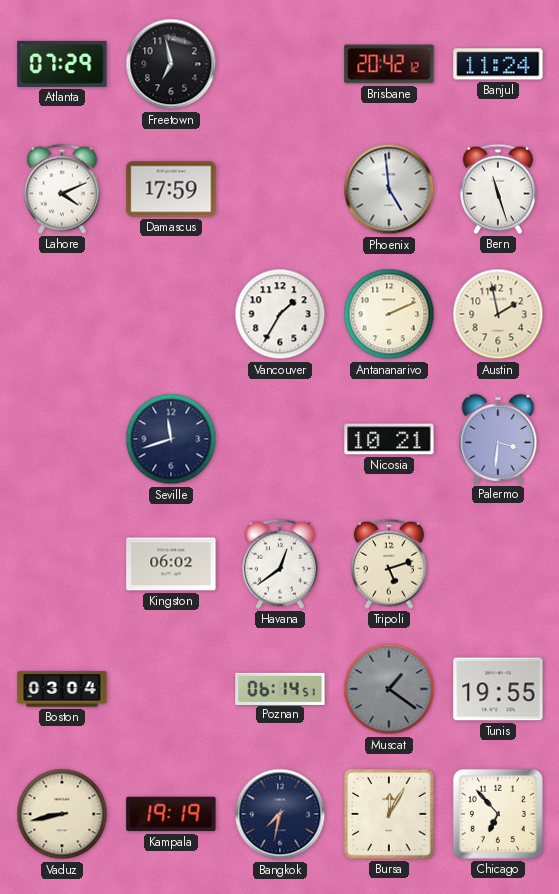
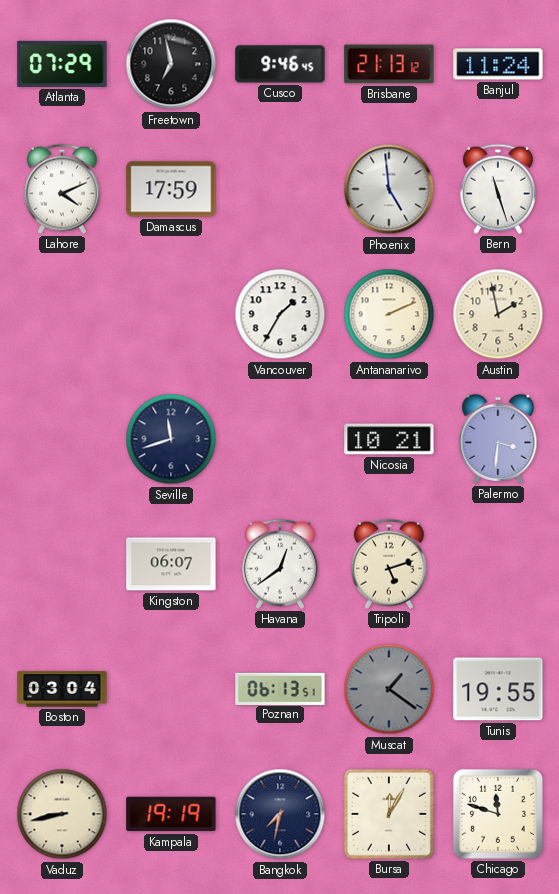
Cusco: none -> 9:46 (280, 64)
Brisbane: 20:42 -> 21:13 (389, 64)
Kingston: 06:02 -> 06:07 (171, 564)
Poznan: 06:14 -> 06:13 (280, 688)
Chicago: 6:53 -> 11:48 (498, 814)
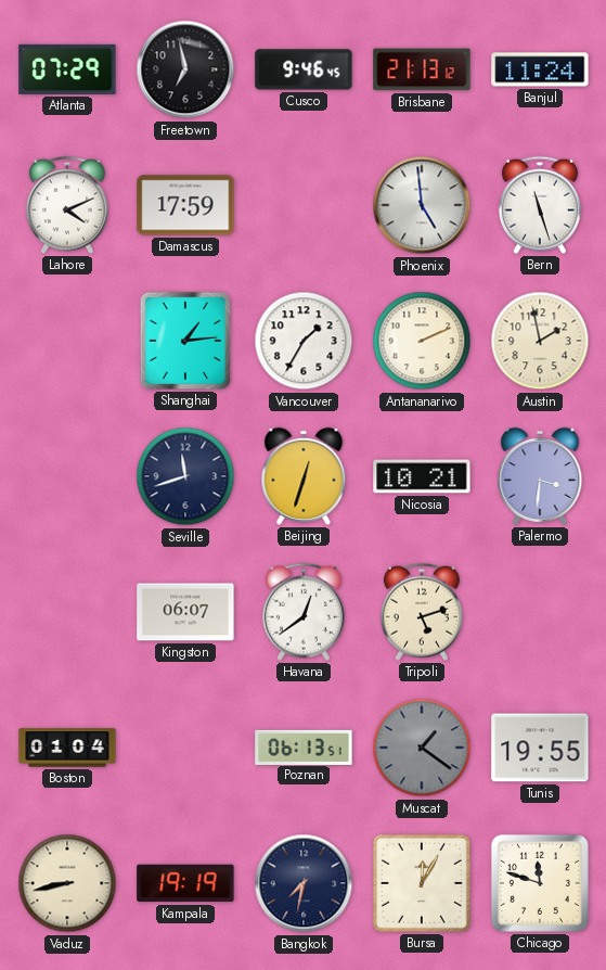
Shanghai: none -> 1:14 (185, 341)
Beijing: none -> 12:33 (304, 476)
Boston: 03:04 -> 01:04 (67, 748)
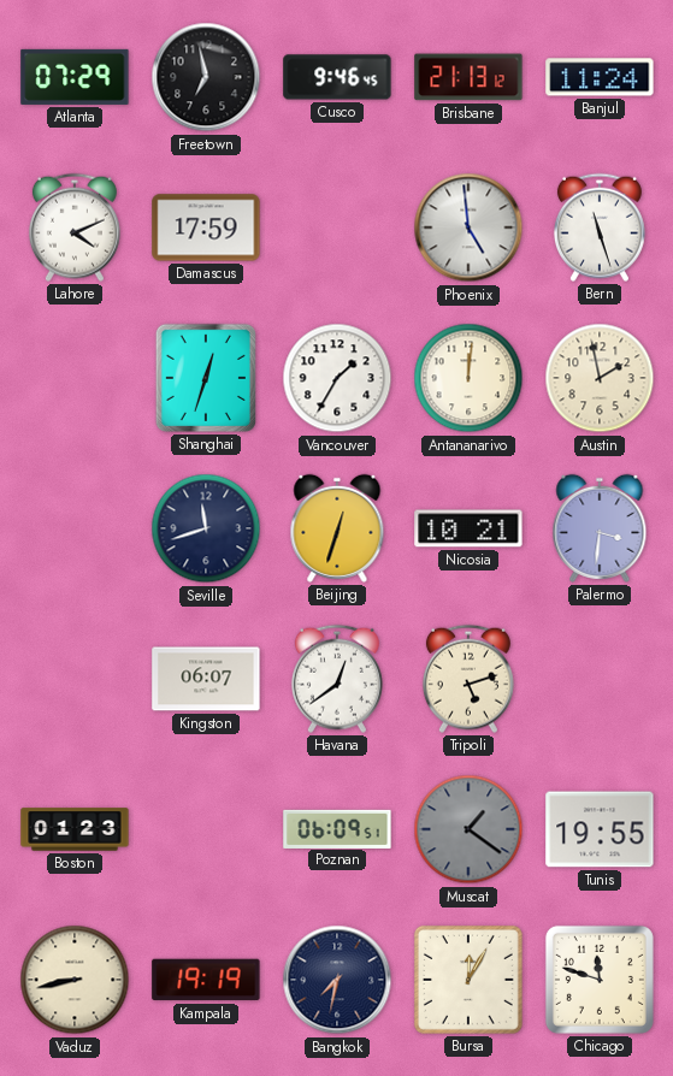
Shanghai: 1:14 -> 12:33 (206, 378)
Antananarivo: 2:11 -> 12:01 (468, 378)
Boston: 01:04 -> 01:23 (75, 829)
Poznan: 06:13 -> 06:09 (337, 828)
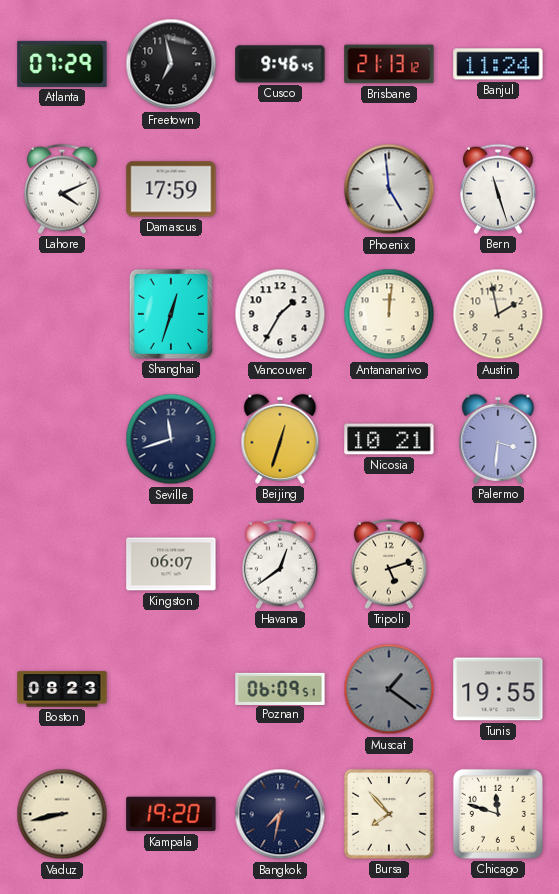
Boston: 01:23 -> 08:23 (62, 689)
Kampala: 19:19 -> 19:20 (171, 814)
Bursa: 12:05 -> 7:53 (389, 814)
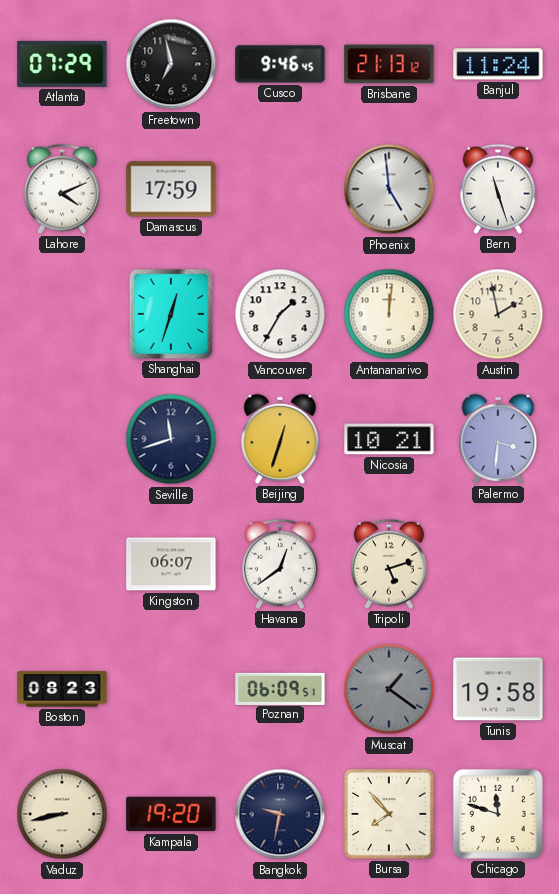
Tunis: 19:55 -> 19:58 (498, 689)
Bangkok: 7:32 -> 9:32 (280, 814)
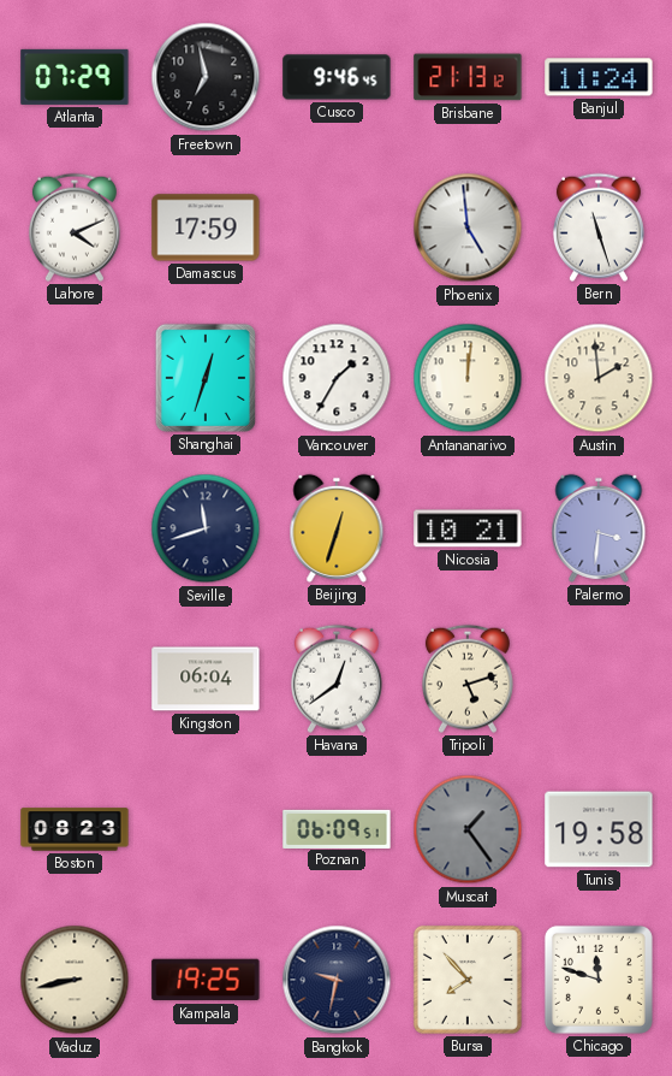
Austin: 1:58 -> 1:59 (599, 378)
Kingston: 06:07 -> 06:04 (206, 679)
Muscat: 1:21 -> 1:24 (468, 829)
Kampala: 19:20 -> 19:25 (206, 980)
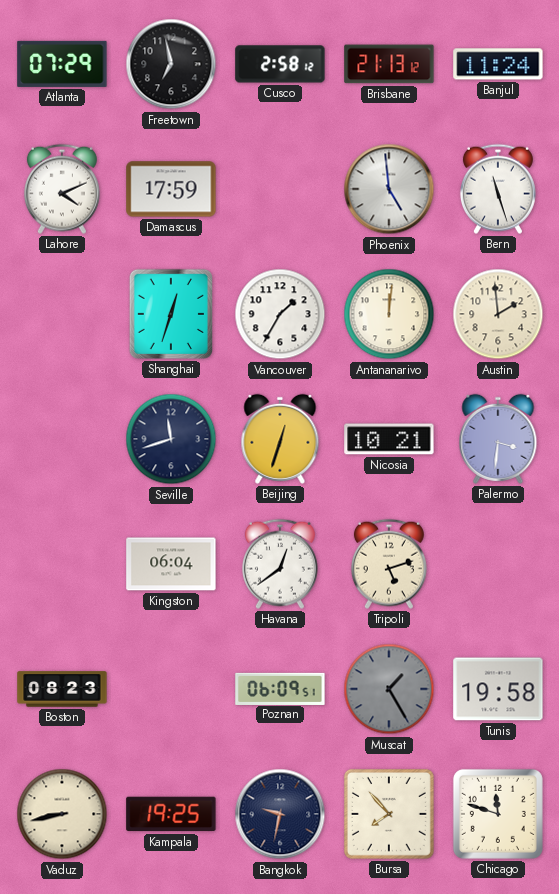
Cusco: 9:46 -> 2:58 (280, 64)
Muscat: 1:24 -> 1:25 (389, 689)
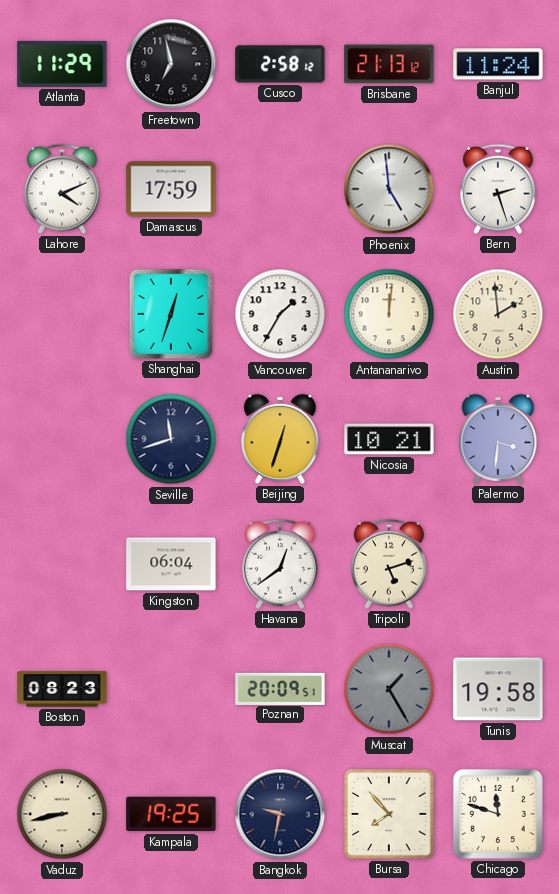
Atlanta: 07:29 -> 11:29 (62, 64)
Bern: 11:27 -> 2:27 (498, 189)
Poznan: 06:09 -> 20:09 (280, 688)
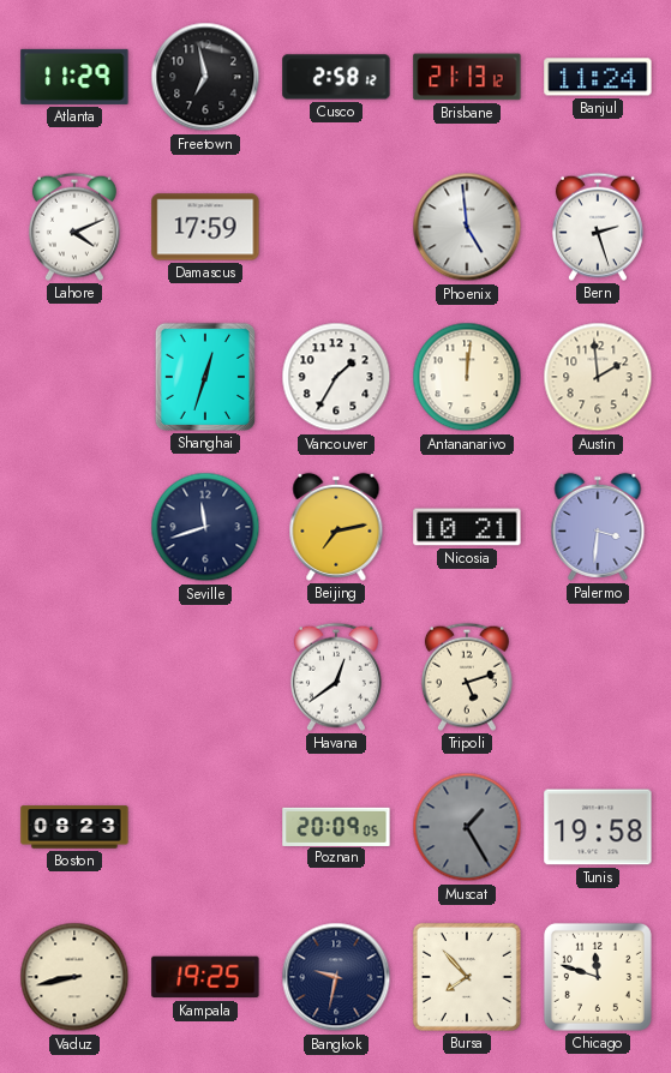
Beijing: 12:33 -> 7:13 (336, 527)
Kingston: 06:04 -> none (171, 564)
Poznan: 20:09:51 -> 20:09:05 (336, 826)
